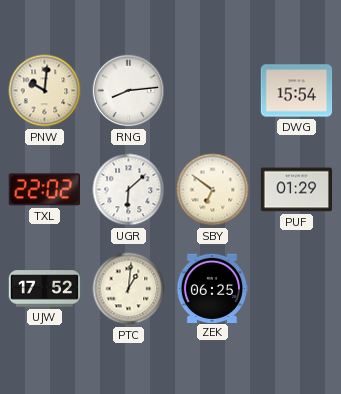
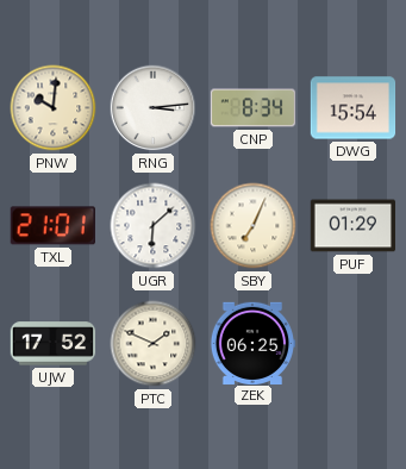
RNG: 8:14 -> 3:14 (154, 108)
CNP: none -> 8:34 (254, 108)
TXL: 22:02 -> 21:01 (52, 226)
SBY: 6:51 -> 7:04 (254, 226)
PTC: 1:01 -> 1:49 (154, 344)
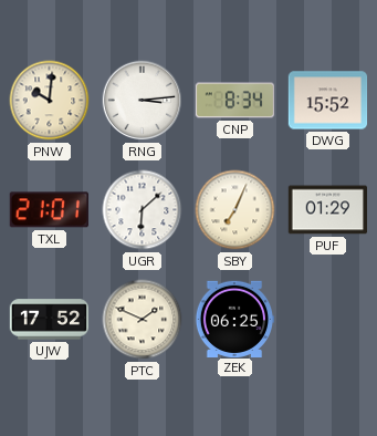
DWG: 15:54 -> 15:52 (328, 101)
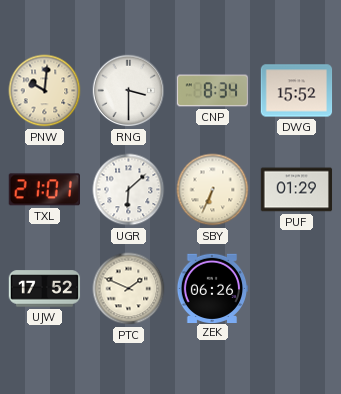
RNG: 3:14 -> 3:30 (129, 91)
SBY: 7:04 -> 6:34 (213, 190)
ZEK: 06:25 -> 06:26 (212, 288)
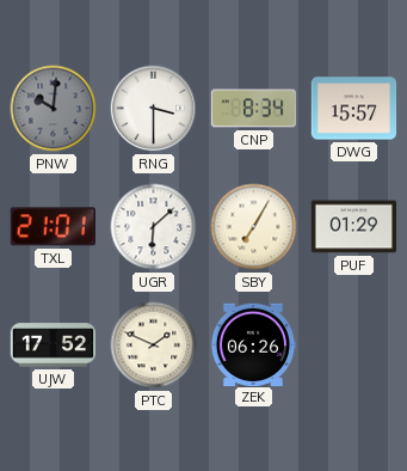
PNW dial: cream -> grey (54, 109)
DWG: 15:52 -> 15:57 (354, 109)
SBY: 6:34 -> 7:05 (254, 227)
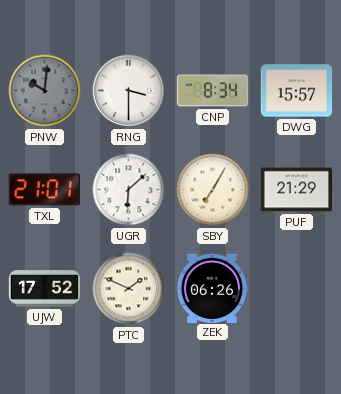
PUF: 01:29 -> 21:29 (297, 190)
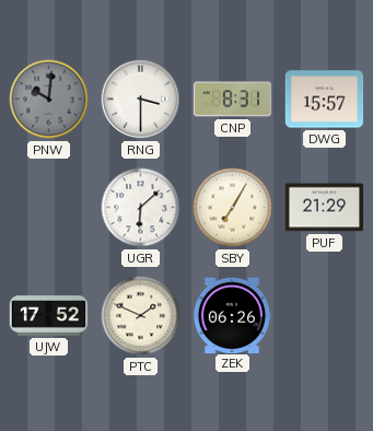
CNP: 8:34 -> 8:31 (233, 100)
TXL: 21:01 -> none (44, 190)
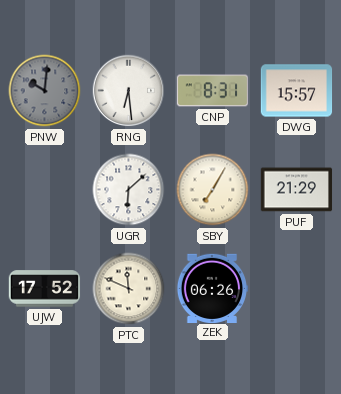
RNG: 3:30 -> 6:29 (129, 91)
PTC: 1:49 -> 11:49 (129, 289)
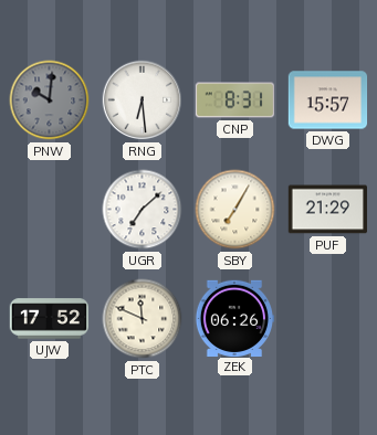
UGR: 6:08 -> 7:08 (143, 210)
